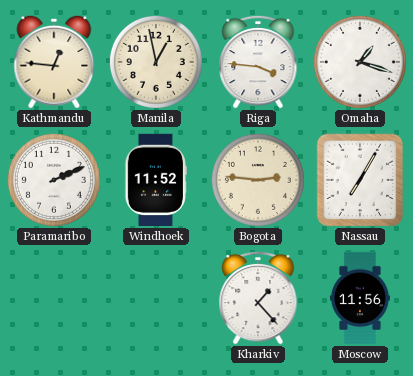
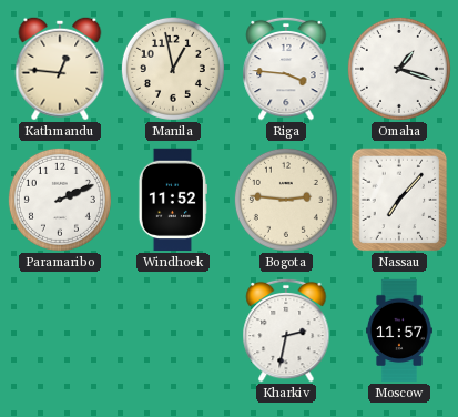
Nassau: 7:05 -> 7:07 (399, 200)
Kharkiv: 1:23 -> 2:32 (286, 330)
Moscow: 11:56 -> 11:57 (399, 330)
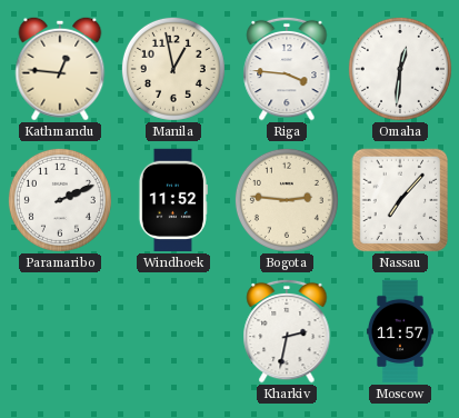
Omaha: 1:18 -> 12:31 (400, 69)
